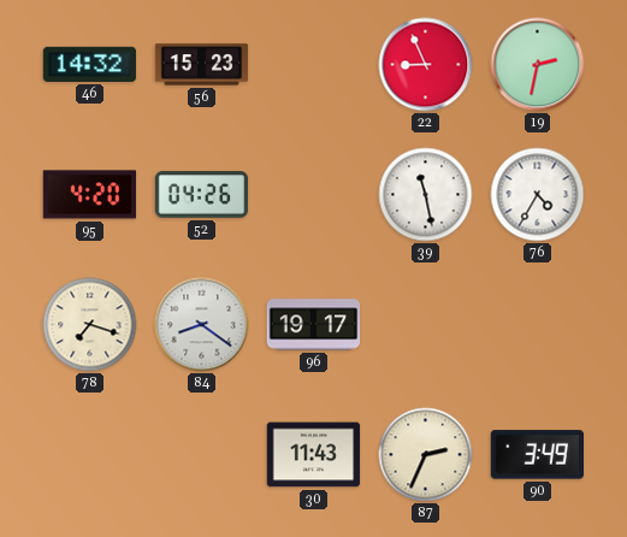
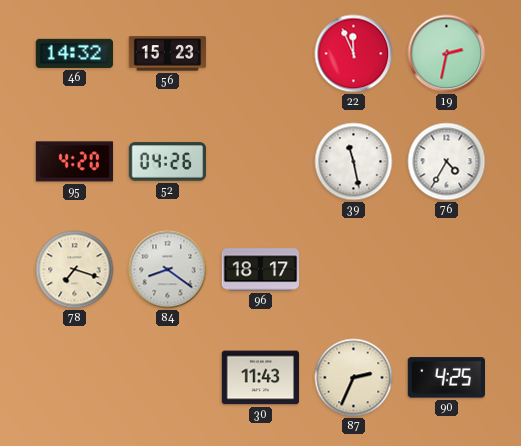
22: 8:56 -> 11:56 (354, 54)
96: 19:17 -> 18:17 (261, 270)
90: 3:49 -> 4:25 (446, 378)
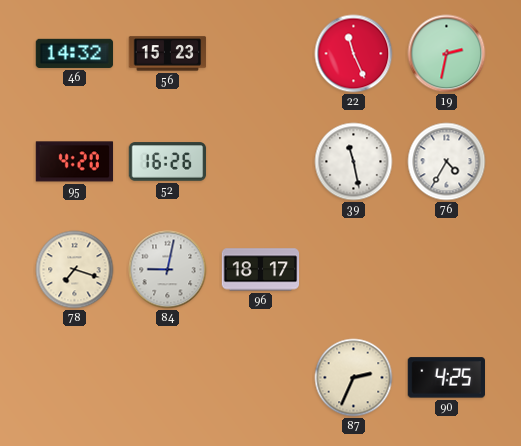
22: 11:56 -> 11:26 (354, 54)
52: 04:26 -> 16:26 (168, 162)
84: 8:21 -> 9:02 (168, 270)
30: 11:43 -> none (261, 378)
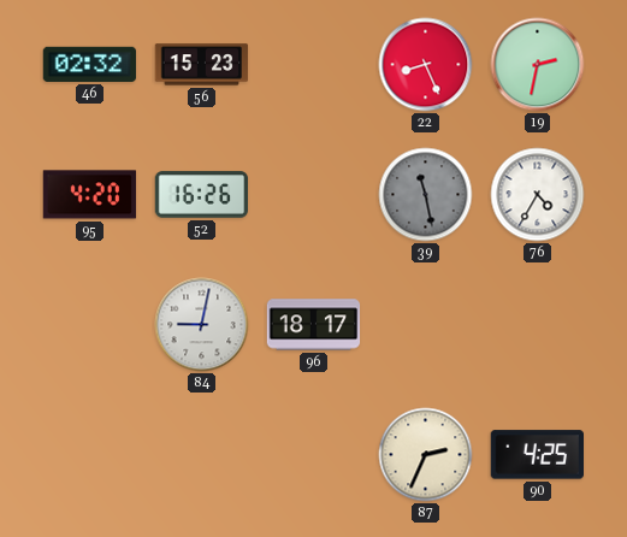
46: 14:32 -> 02:32 (90, 64)
22: 11:26 -> 8:26 (426, 65)
39 dial: white -> grey (426, 195)
78: 7:18 -> none (75, 270)
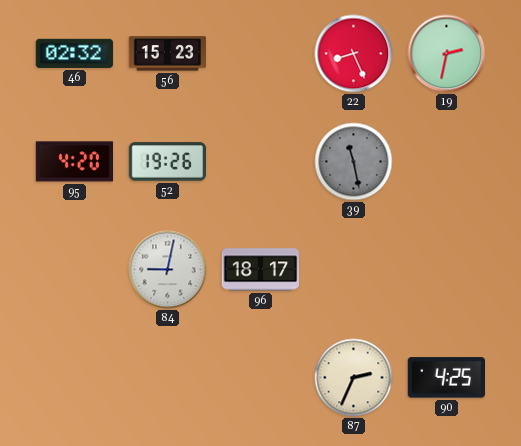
52: 16:26 -> 19:26 (168, 162)
76: 4:35 -> none (538, 195)
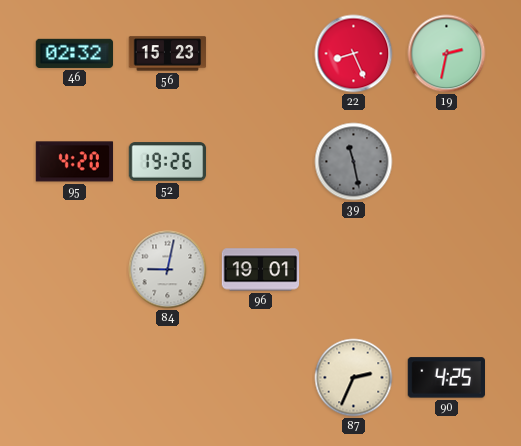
96: 18:17 -> 19:01 (261, 270)
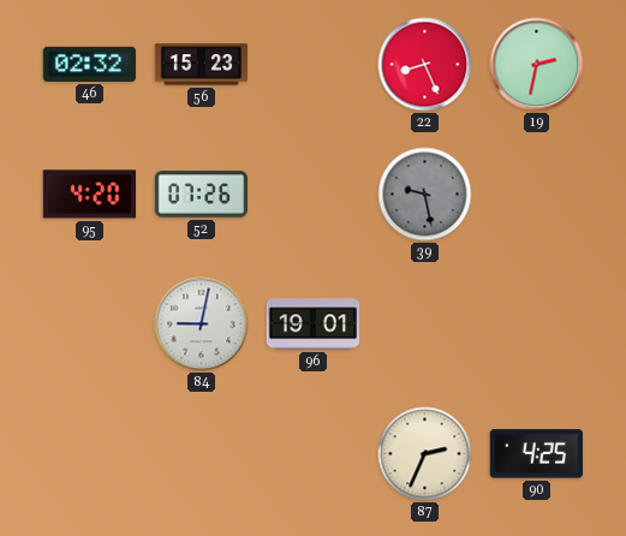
52: 19:26 -> 07:26 (202, 195)
39: 11:28 -> 9:28 (425, 195)
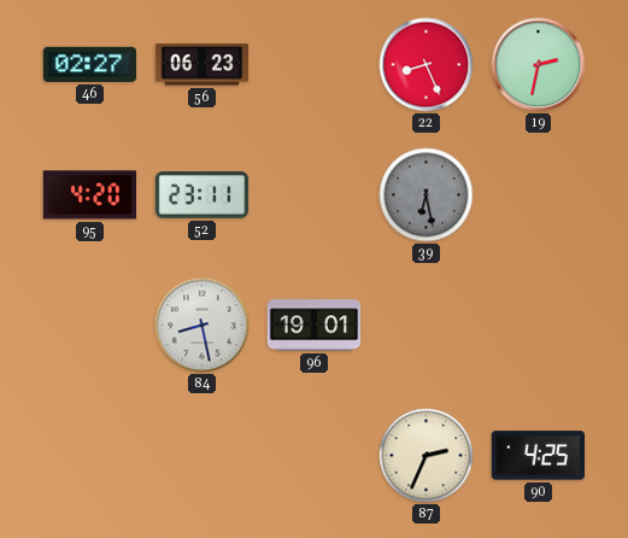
46: 02:32 -> 02:27 (90, 64)
56: 15:23 -> 06:23 (203, 65)
52: 07:26 -> 23:11 (203, 195)
39: 9:28 -> 6:28 (427, 195)
84: 9:02 -> 8:28 (203, 326)
